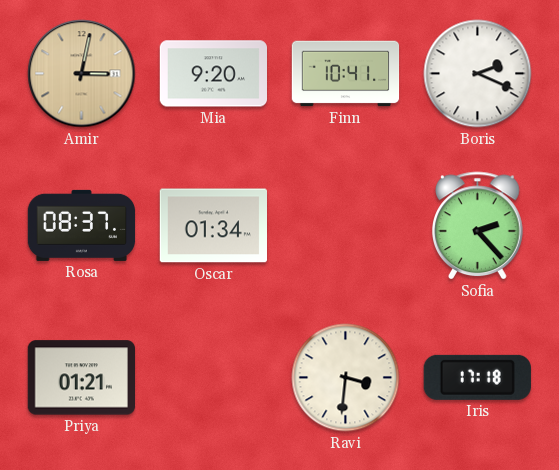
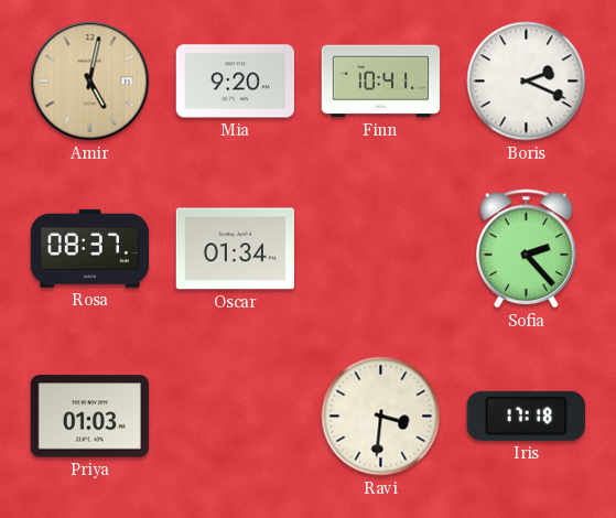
Amir: 3:02 -> 5:02 (90, 82)
Priya: 01:21 -> 01:03 (89, 417)
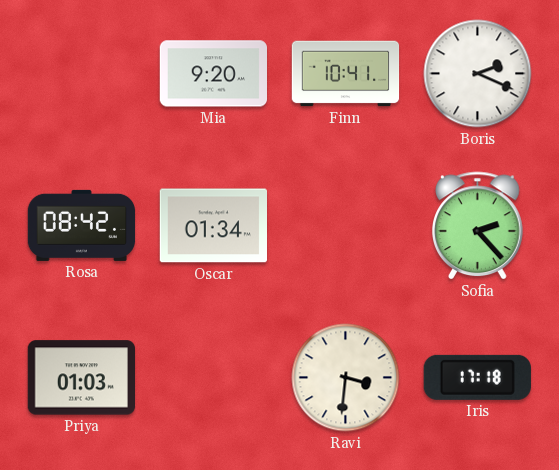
Amir: 5:02 -> none (90, 82)
Rosa: 08:37 -> 08:42 (82, 225)
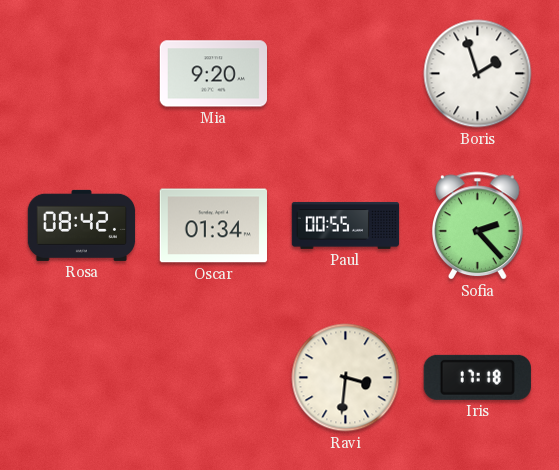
Finn: 10:41 -> none (346, 74)
Boris: 2:19 -> 1:57 (478, 74)
Paul: none -> 00:55 (346, 226)
Priya: 01:03 -> none (81, 378)
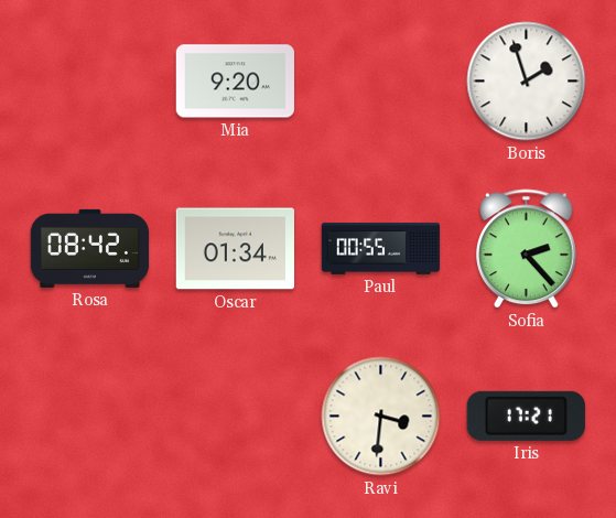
Iris: 17:18 -> 17:21 (526, 416)
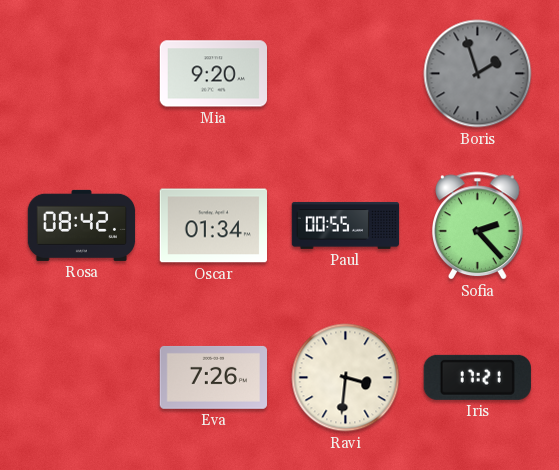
Boris dial: white -> grey (478, 74)
Eva: none -> 7:26 (213, 377)
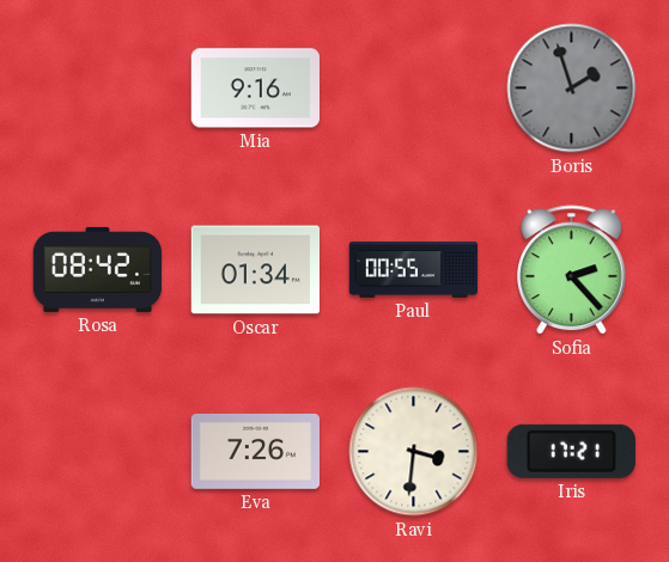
Mia: 9:20 -> 9:16 (255, 88)
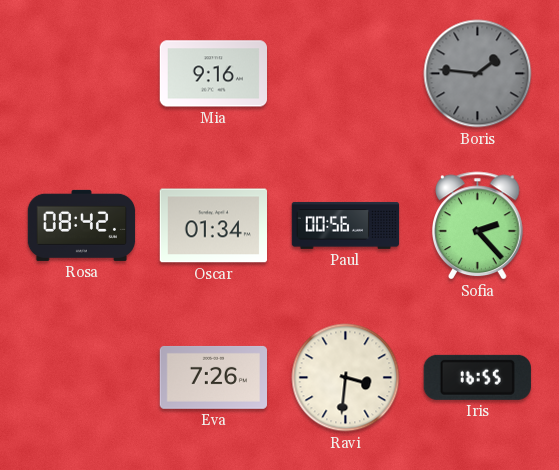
Boris: 1:57 -> 1:46 (478, 74)
Paul: 00:55 -> 00:56 (346, 226)
Iris: 17:21 -> 16:55 (477, 377)
